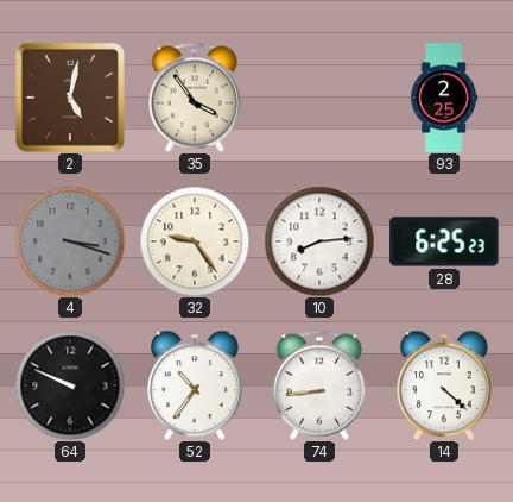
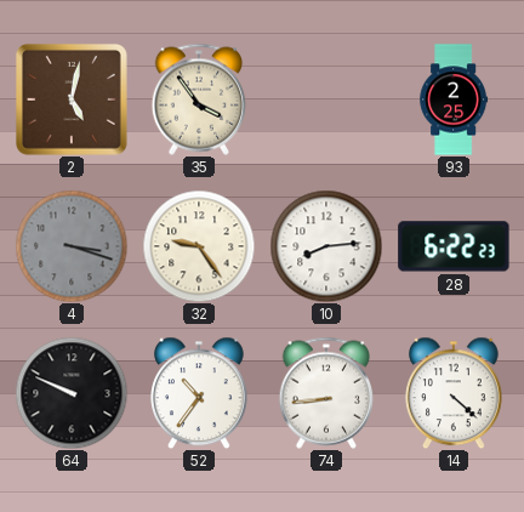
28: 6:25 -> 6:22 (454, 246)
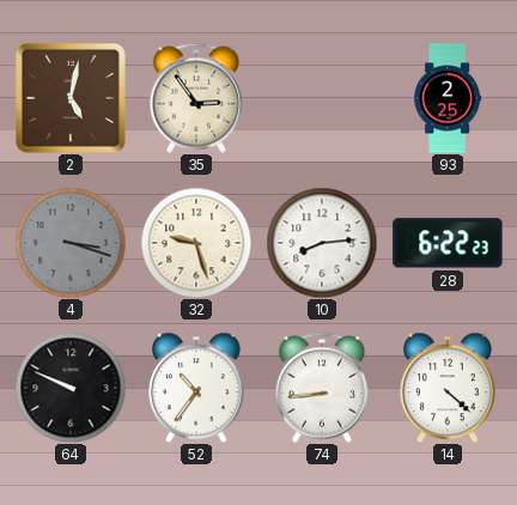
35: 3:54 -> 2:54 (196, 98)
32: 9:24 -> 9:27 (196, 243)
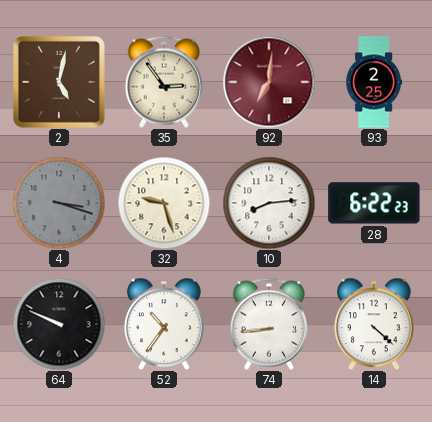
92: none -> 7:01 (269, 82)
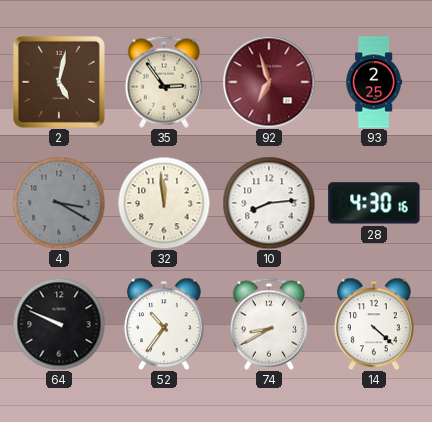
92: 7:01 -> 6:57 (269, 82)
4: 3:18 -> 3:20 (59, 203)
32: 9:27 -> 11:59 (164, 203)
28: 6:22 -> 4:30 (374, 203)
74: 8:44 -> 8:40 (269, 324)
